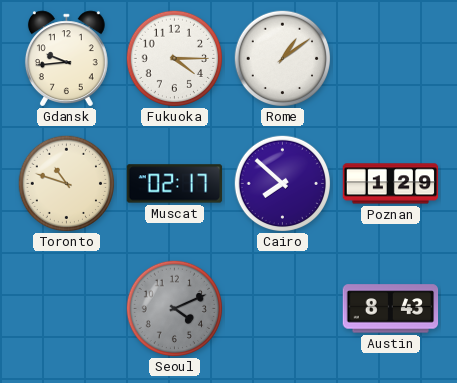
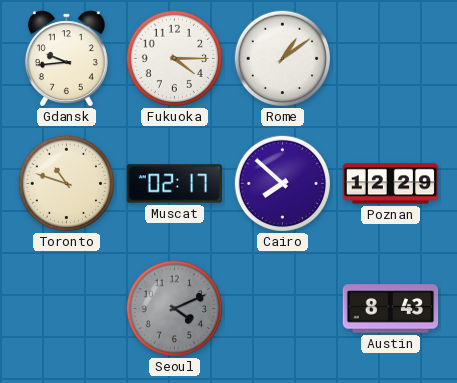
Poznan: 1:29 -> 12:29 (391, 184)
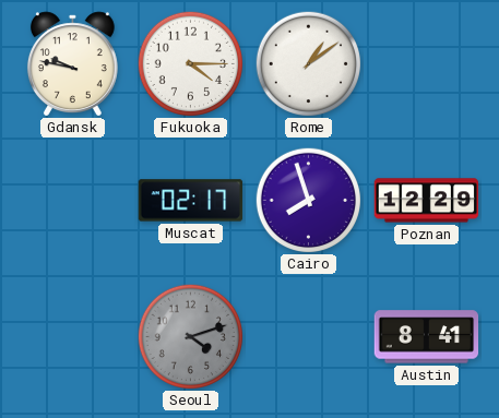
Gdansk: 9:44 -> 9:47 (72, 63)
Toronto: 10:48 -> none (66, 183)
Cairo: 7:52 -> 7:57 (308, 200)
Seoul: 4:11 -> 4:12 (190, 336)
Austin: 8:43 -> 8:41 (427, 337)
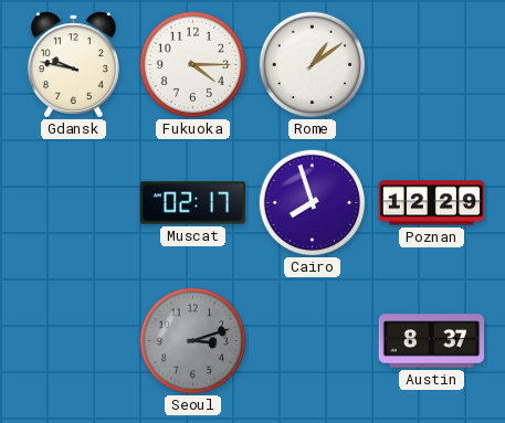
Seoul: 4:12 -> 3:12 (192, 340)
Austin: 8:41 -> 8:37 (432, 341)
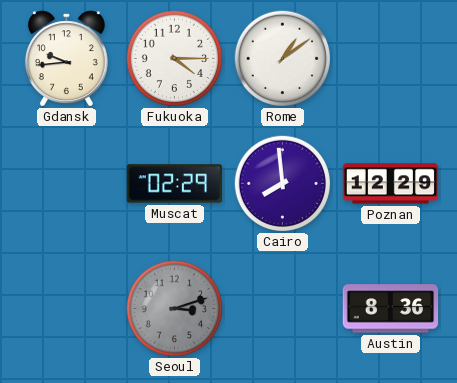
Gdansk: 9:47 -> 9:44 (66, 58)
Muscat: 02:17 -> 02:29 (175, 184)
Cairo: 7:57 -> 7:59 (282, 183)
Austin: 8:37 -> 8:36 (391, 309)
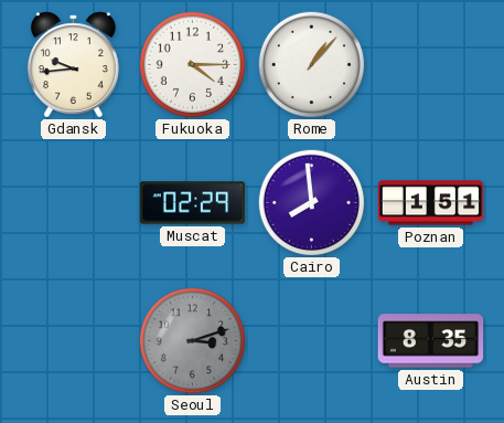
Rome: 1:09 -> 1:07 (311, 64)
Poznan: 12:29 -> 1:51 (431, 203)
Austin: 8:36 -> 8:35 (431, 341)
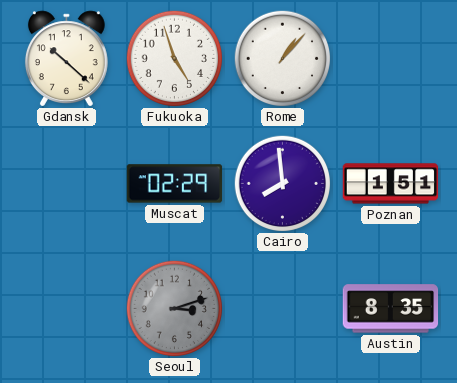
Gdansk: 9:44 -> 10:22 (66, 58)
Fukuoka: 4:15 -> 4:57 (174, 58)
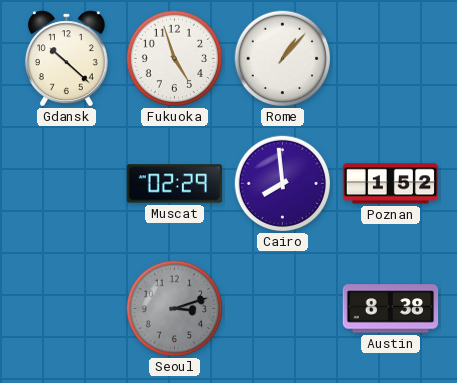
Poznan: 1:51 -> 1:52 (391, 184)
Austin: 8:35 -> 8:38 (391, 309)
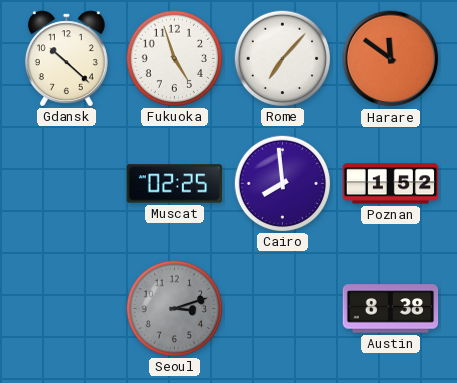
Rome: 1:07 -> 7:07 (282, 58)
Harare: none -> 11:51 (391, 59)
Muscat: 02:29 -> 02:25 (175, 184)
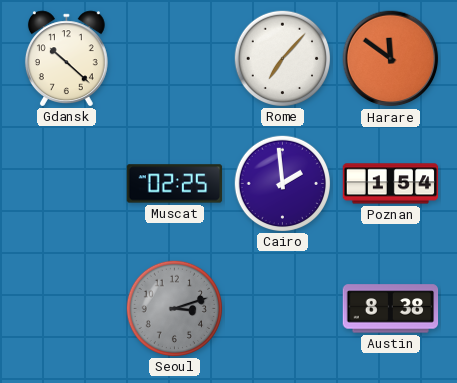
Fukuoka: 4:57 -> none (174, 58)
Cairo: 7:59 -> 1:59 (282, 183)
Poznan: 1:52 -> 1:54 (391, 184)
